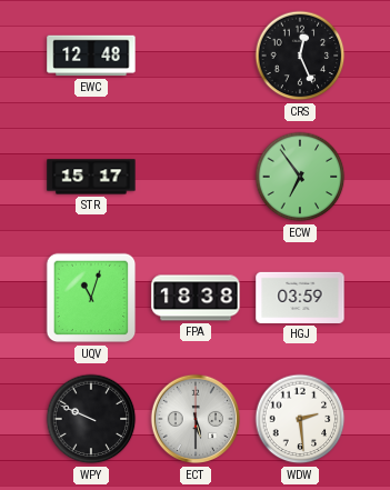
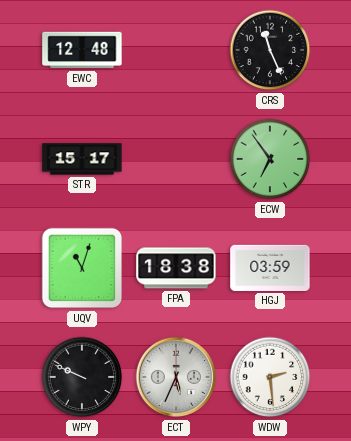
CRS: 12:26 -> 11:26 (270, 50)
ECT: 5:30 -> 5:34 (176, 377)
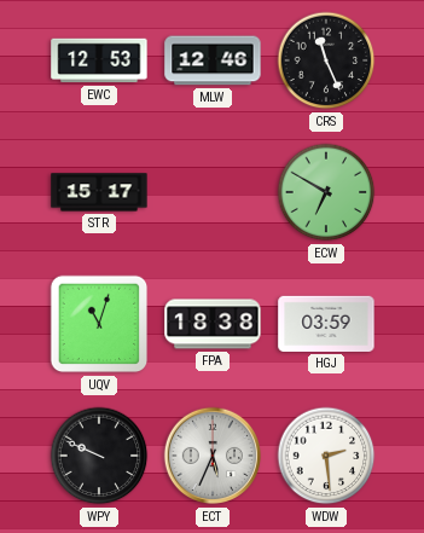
EWC: 12:48 -> 12:53 (99, 60)
MLW: none -> 12:46 (213, 60)
ECW: 6:54 -> 6:50 (326, 192)
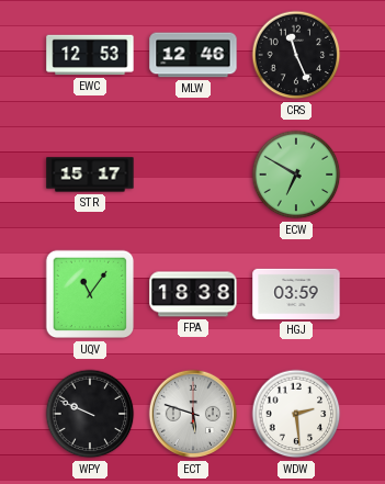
UQV: 11:03 -> 11:06 (90, 294)
ECT: 5:34 -> 5:48 (193, 414)
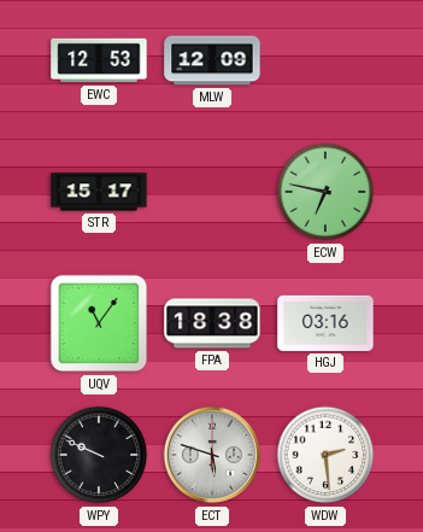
MLW: 12:46 -> 12:09 (212, 60)
CRS: 11:26 -> none (296, 55)
ECW: 6:50 -> 6:47 (325, 192)
HGJ: 03:59 -> 03:16 (325, 323)
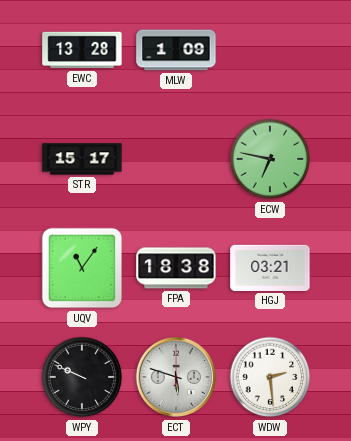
EWC: 12:53 -> 13:28 (82, 50)
MLW: 12:09 -> 1:09 (176, 50)
HGJ: 03:16 -> 03:21 (270, 268)
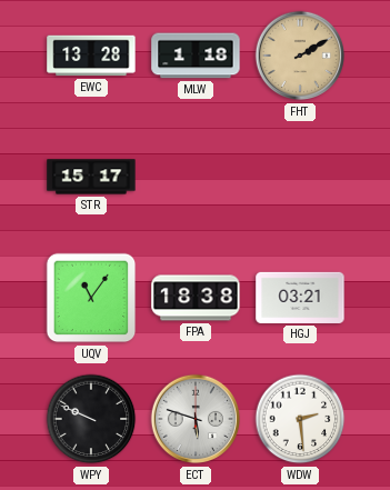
MLW: 1:09 -> 1:18 (196, 56)
FHT: none -> 2:10 (300, 56)
ECW: 6:47 -> none (270, 159)
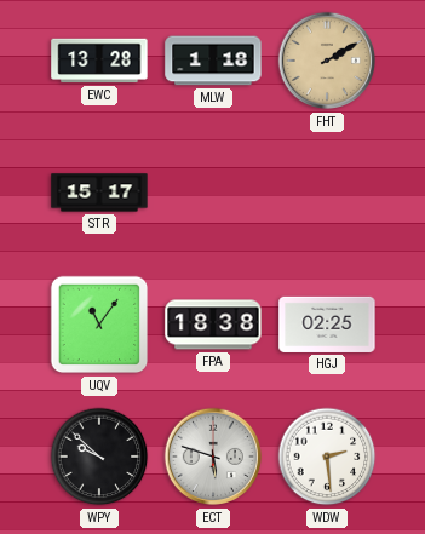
HGJ: 03:21 -> 02:25 (327, 325)
WPY: 9:49 -> 9:52 (99, 457)
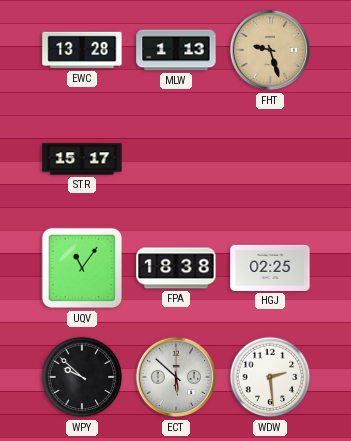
MLW: 1:18 -> 1:13 (176, 50)
FHT: 2:10 -> 9:27 (270, 50)
ECT: 5:48 -> 5:52 (176, 377)
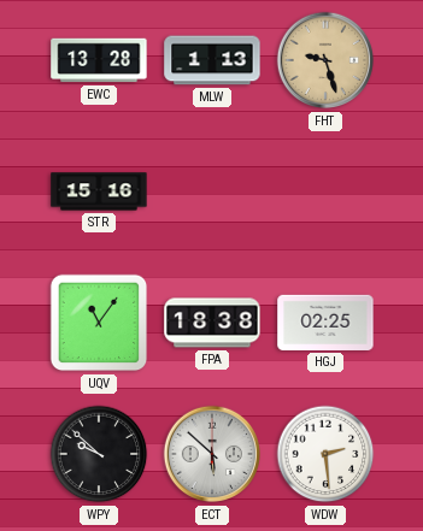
STR: 15:17 -> 15:16 (99, 191)
